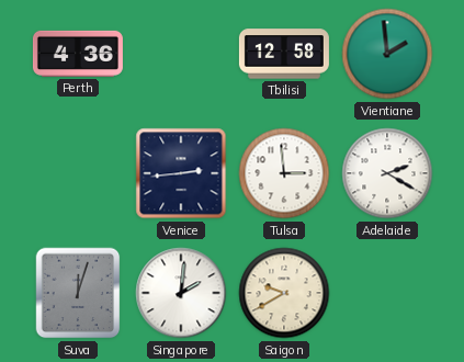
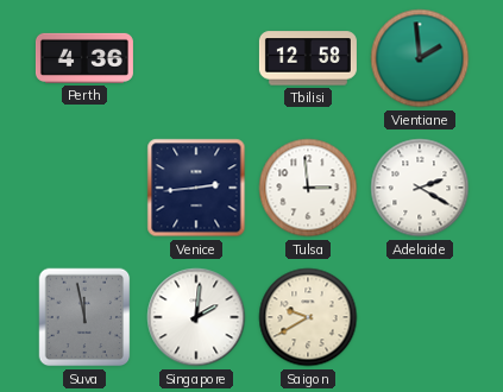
Suva: 12:03 -> 11:58 (84, 317)
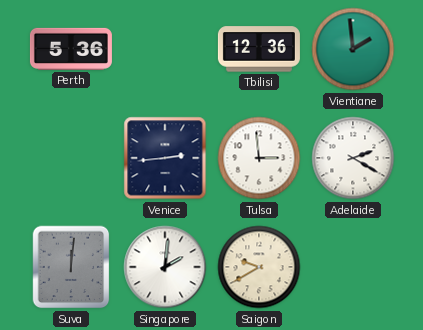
Perth: 4:36 -> 5:36 (71, 49)
Tbilisi: 12:58 -> 12:36 (259, 49)
Suva: 11:58 -> 12:01 (71, 267)
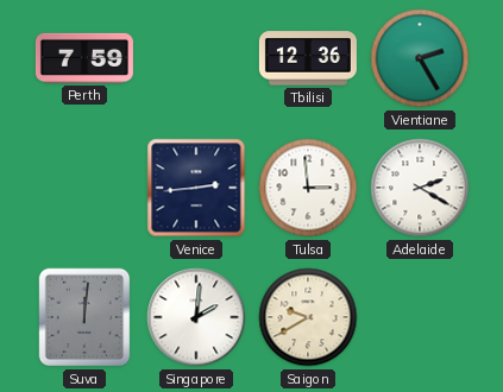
Perth: 5:36 -> 7:59 (84, 58)
Vientiane: 1:59 -> 2:25 (420, 58)
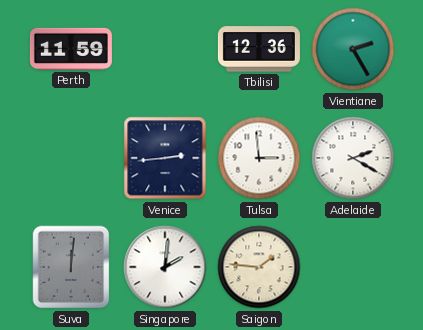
Perth: 7:59 -> 11:59 (71, 49)
Saigon: 9:40 -> 1:46 (259, 267)
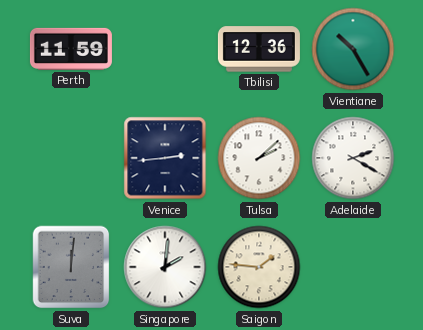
Vientiane: 2:25 -> 10:25 (353, 49)
Tulsa: 2:59 -> 2:08 (259, 158)
